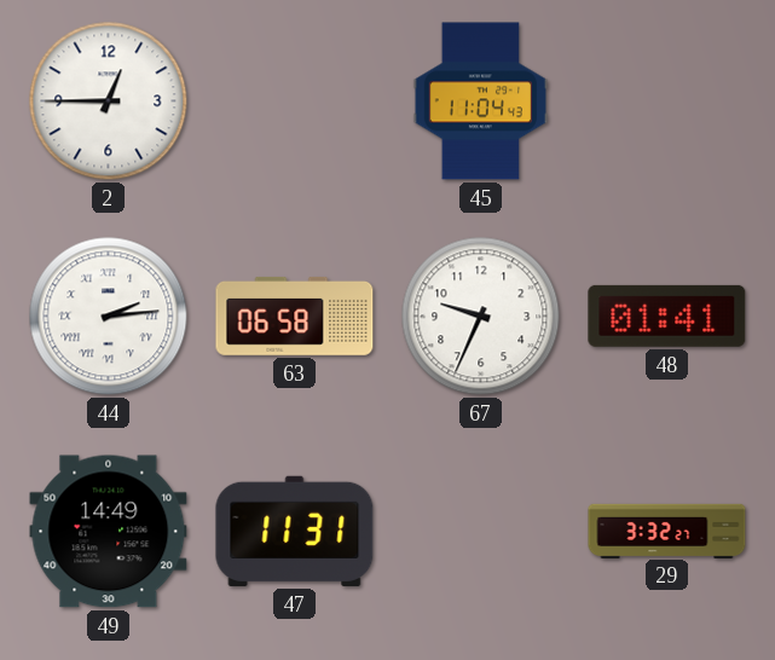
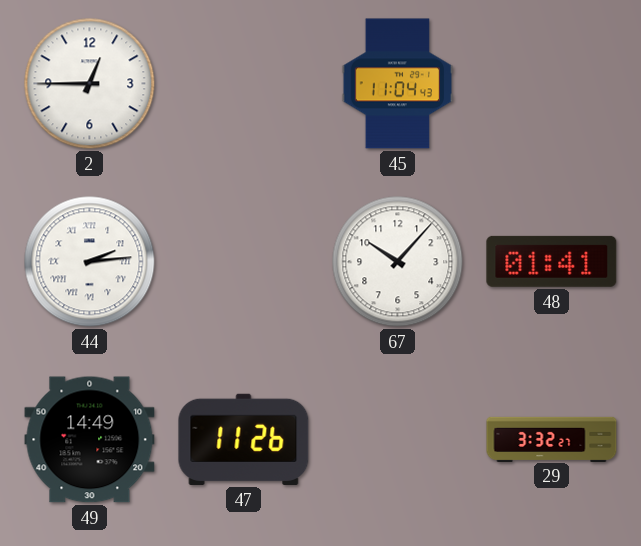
63: 06:58 -> none (295, 315)
67: 9:34 -> 10:07 (398, 262)
47: 11:31 -> 11:26 (244, 439)
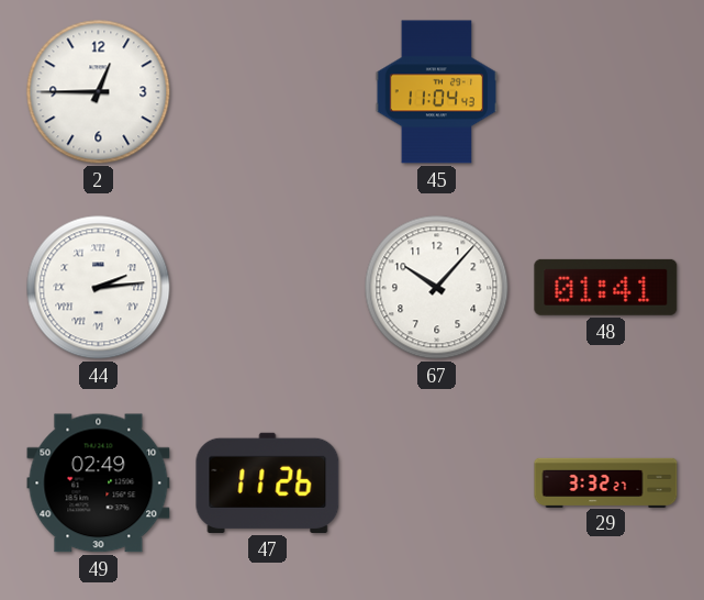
49: 14:49 -> 02:49 (99, 484)
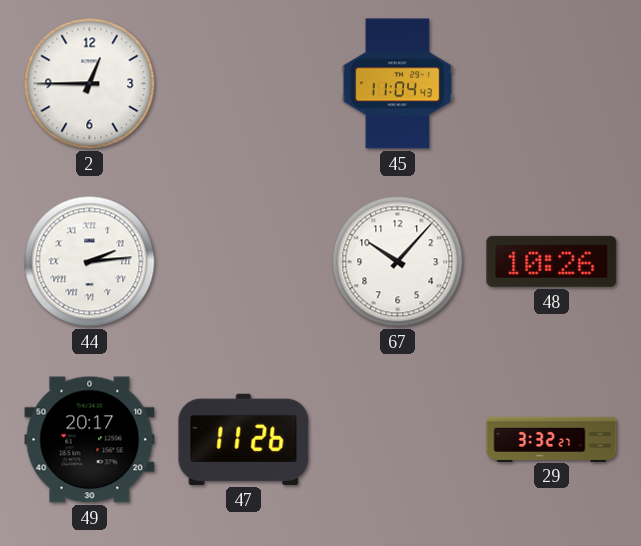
48: 01:41 -> 10:26 (552, 261)
49: 02:49 -> 20:17 (90, 440)
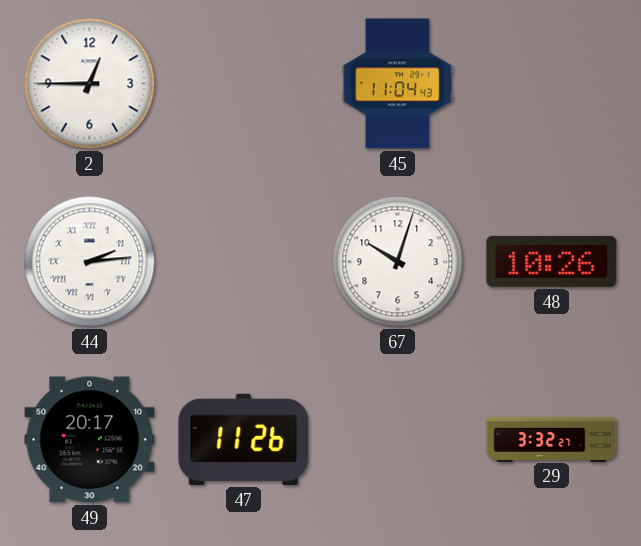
67: 10:07 -> 10:03 (398, 262)
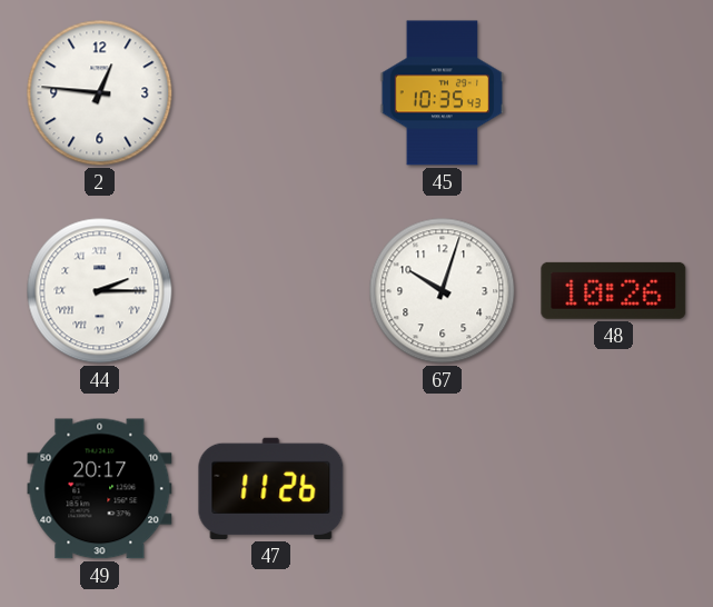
2: 12:45 -> 12:46 (100, 93)
45: 11:04 -> 10:35 (443, 93)
44: 2:14 -> 2:15 (100, 291)
29: 3:32 -> none (552, 439)
